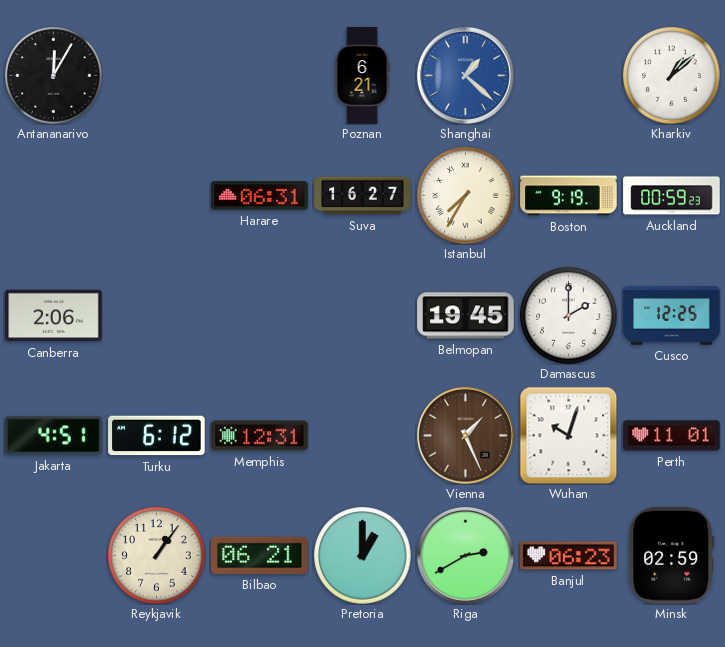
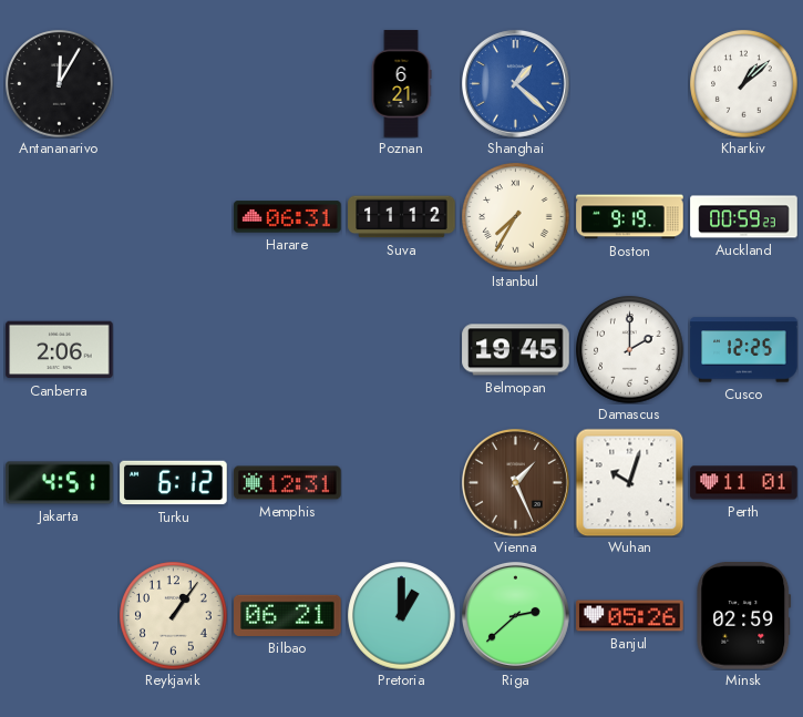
Suva: 16:27 -> 11:12 (402, 217)
Riga: 2:40 -> 2:38 (515, 615)
Banjul: 06:23 -> 05:26 (630, 616)
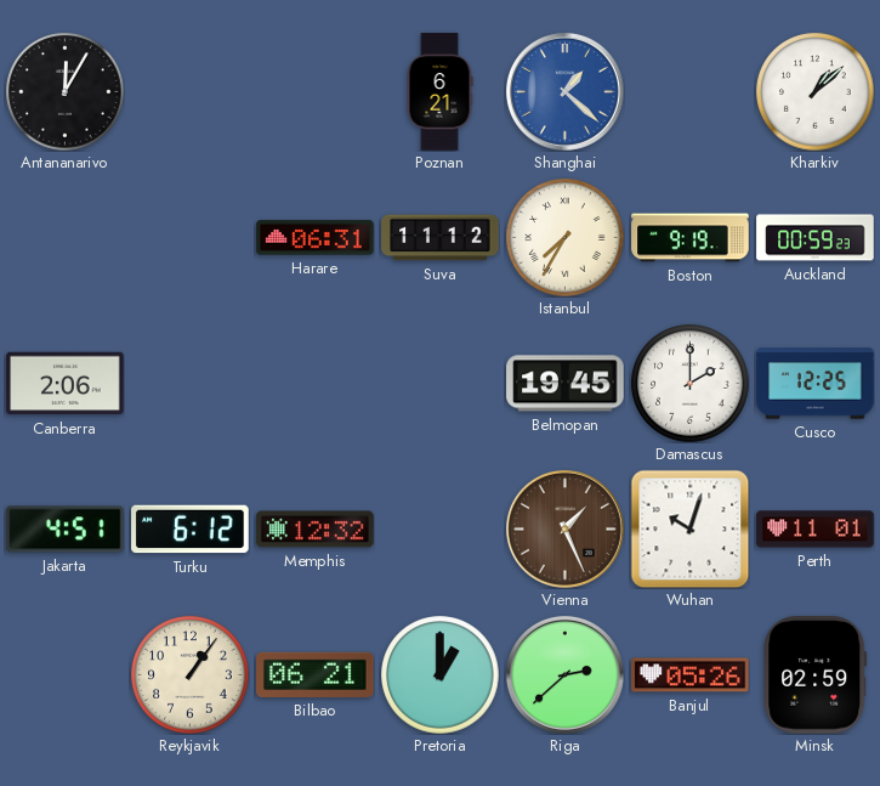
Memphis: 12:31 -> 12:32 (316, 530)
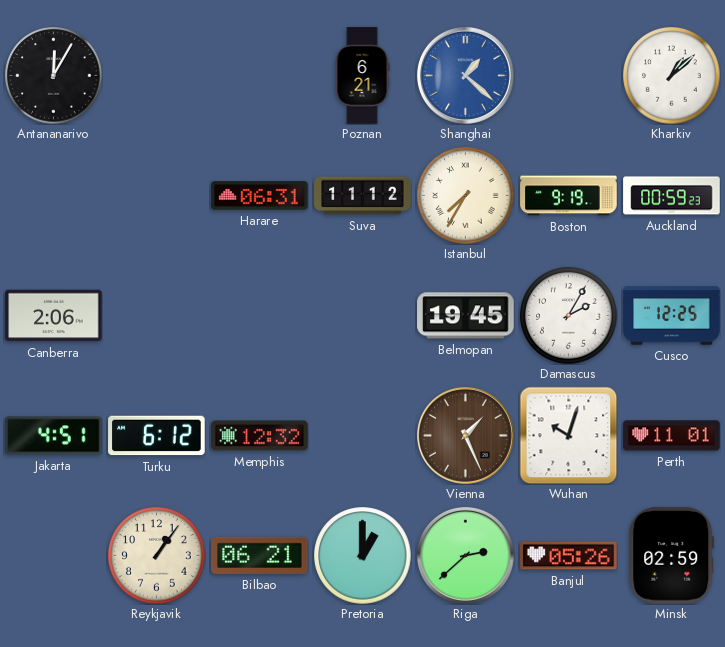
Damascus: 2:00 -> 2:05 (569, 316)
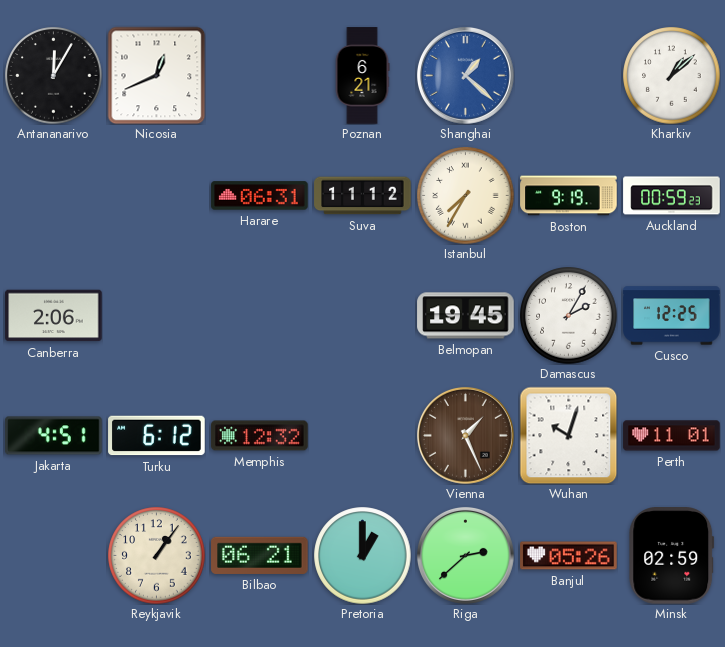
Nicosia: none -> 12:41 (156, 75)
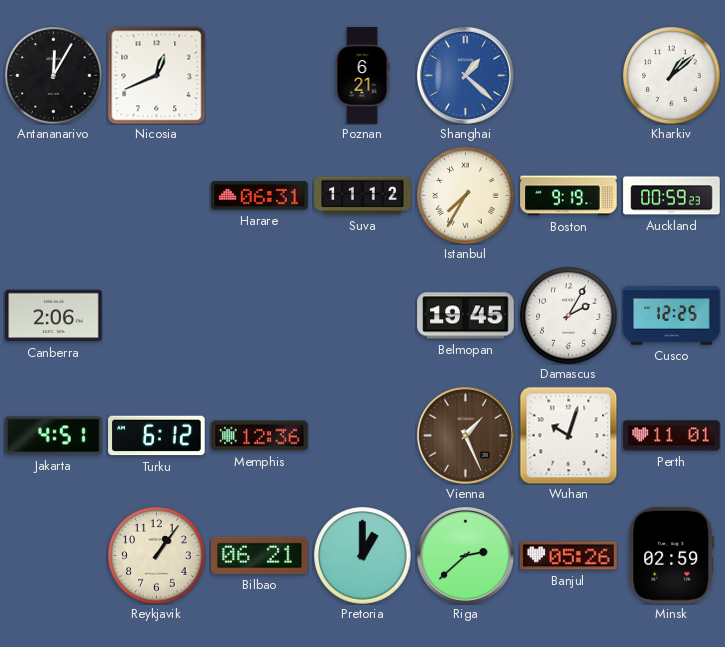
Memphis: 12:32 -> 12:36 (260, 436)
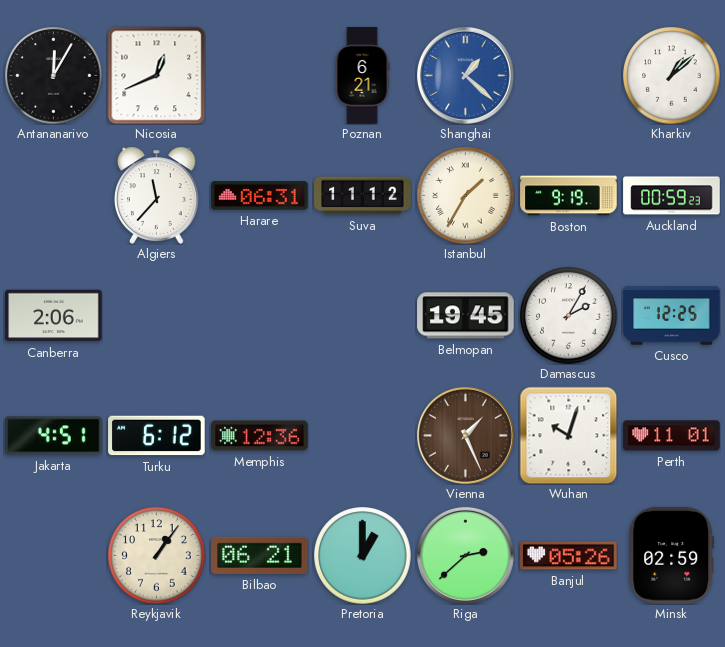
Algiers: none -> 11:37 (157, 195)
Istanbul: 7:35 -> 1:35 (466, 196)
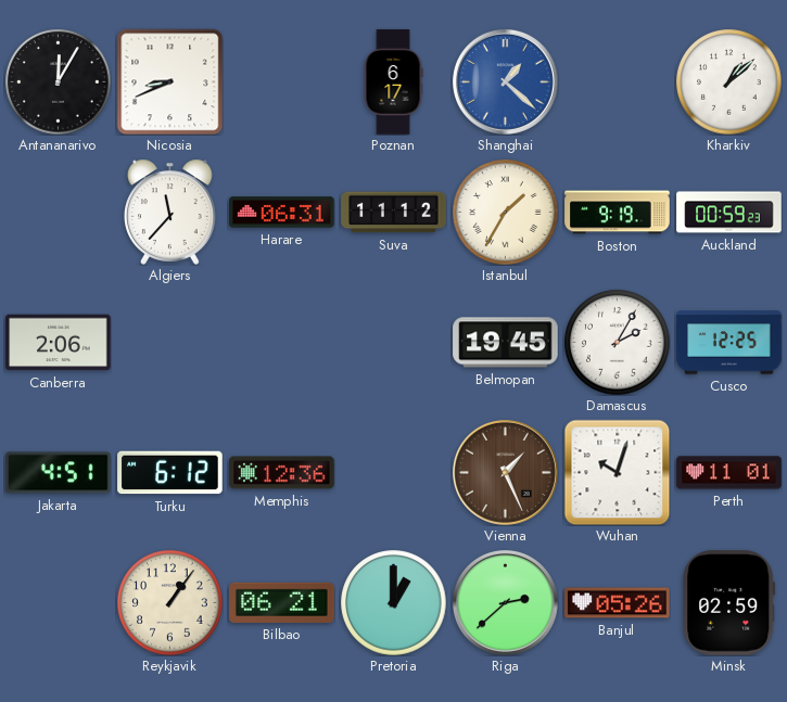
Nicosia: 12:41 -> 8:41 (169, 81)
Poznan: 6:21 -> 6:17 (393, 82)
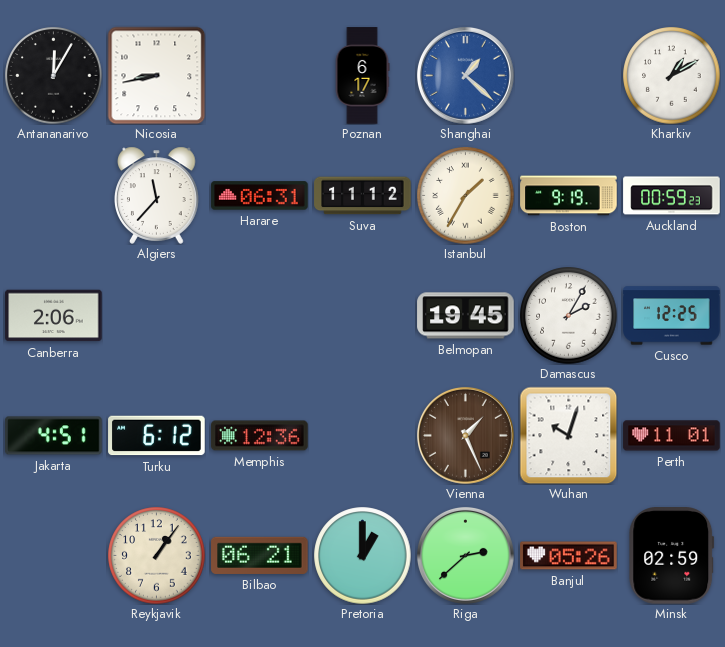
Nicosia: 8:41 -> 8:43 (156, 75)
Kharkiv: 1:08 -> 1:10 (672, 76)
